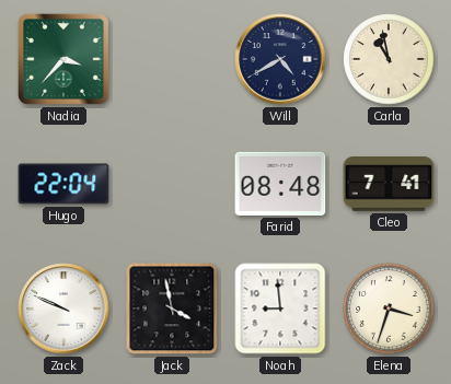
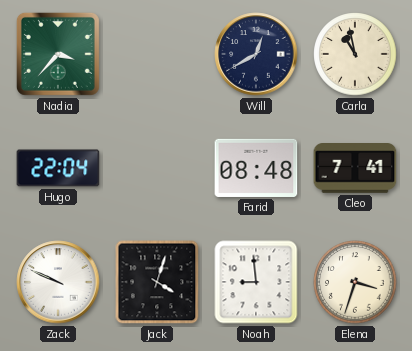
Will: 4:40 -> 12:40 (256, 54)
Jack: 3:58 -> 4:03 (157, 282)
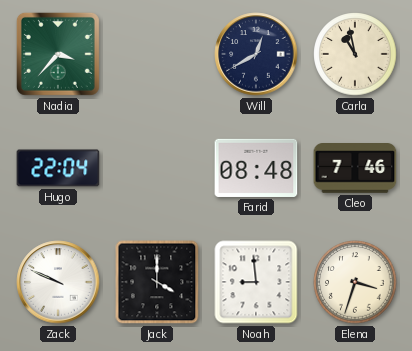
Cleo: 7:41 -> 7:46 (355, 168)
Jack: 4:03 -> 4:00 (157, 282)
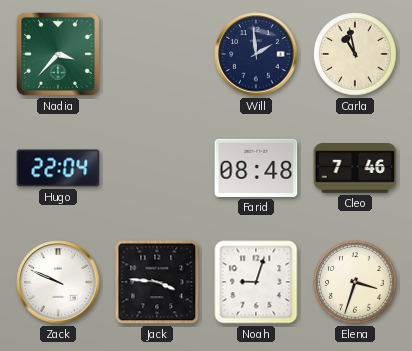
Will: 12:40 -> 1:59 (256, 54)
Jack: 4:00 -> 3:46 (157, 282)
Noah: 8:59 -> 9:03 (256, 282)
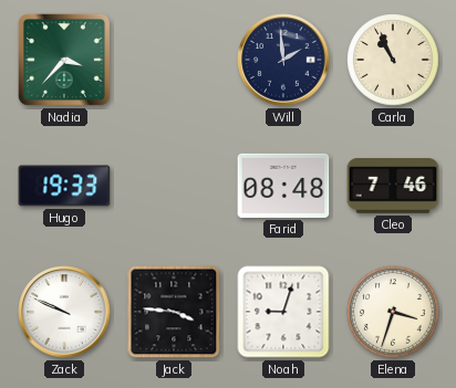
Carla: 10:58 -> 10:56 (393, 60)
Hugo: 22:04 -> 19:33 (64, 186)
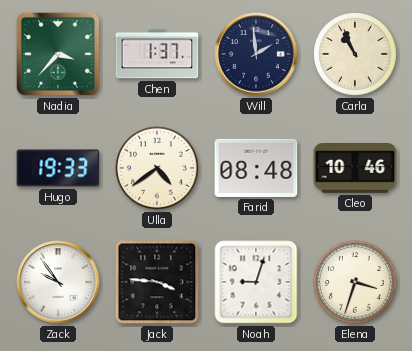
Chen: none -> 1:37 (157, 54)
Ulla: none -> 4:39 (157, 168)
Cleo: 7:46 -> 10:46 (355, 168)
Zack: 9:49 -> 9:54 (58, 282)
